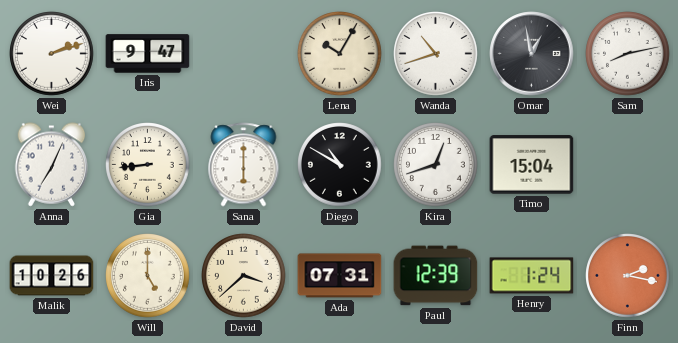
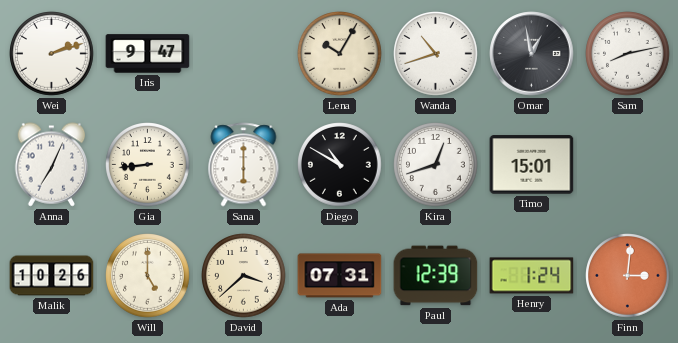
Timo: 15:04 -> 15:01 (532, 165)
Finn: 2:17 -> 3:01 (628, 276)
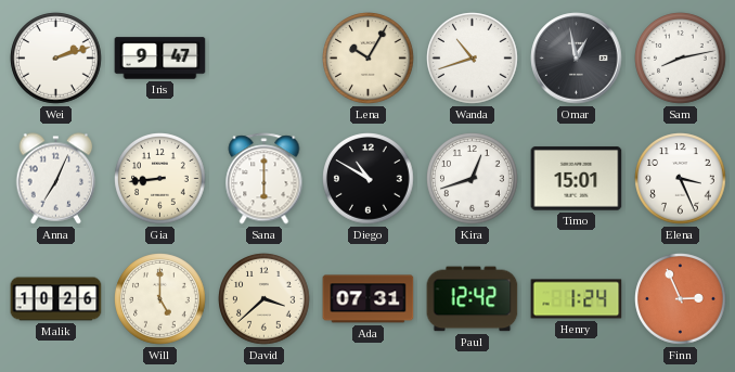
Elena: none -> 3:26 (681, 179)
Paul: 12:39 -> 12:42 (473, 299)
Finn: 3:01 -> 2:56 (681, 299)
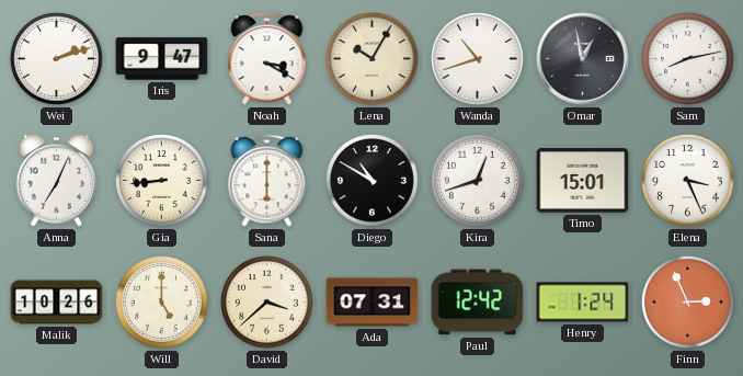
Noah: none -> 3:20 (267, 59)
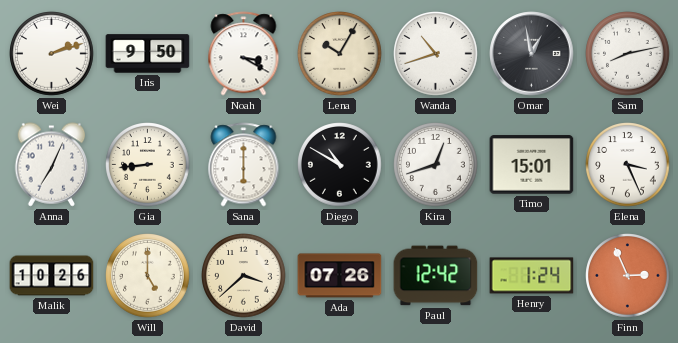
Iris: 9:47 -> 9:50 (148, 54)
Ada: 07:31 -> 07:26 (340, 276)
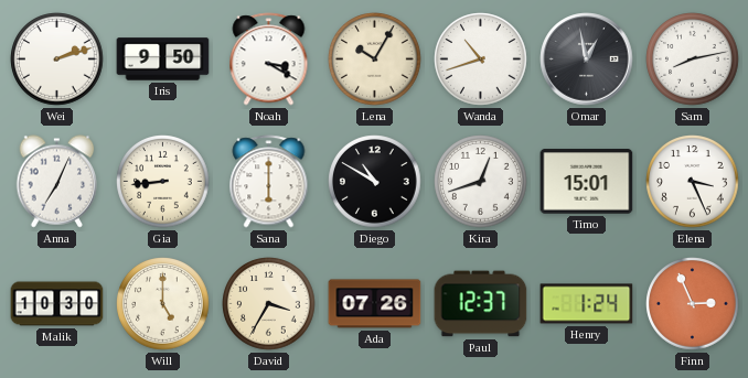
Malik: 10:26 -> 10:30 (57, 304)
David: 3:38 -> 3:35 (269, 304)
Paul: 12:42 -> 12:37 (481, 304)
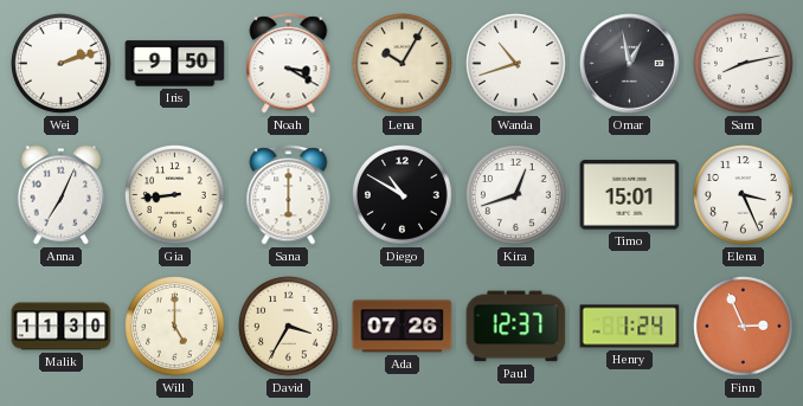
Malik: 10:30 -> 11:30 (62, 327)
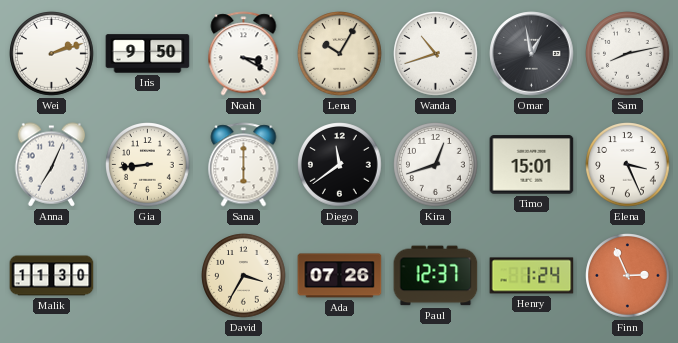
Diego: 10:50 -> 11:39 (340, 165)
Will: 5:00 -> none (175, 327)
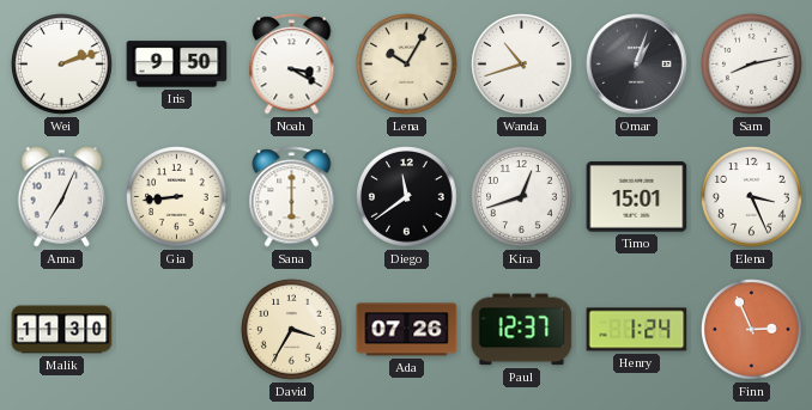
Omar: 12:58 -> 1:03 (637, 65)
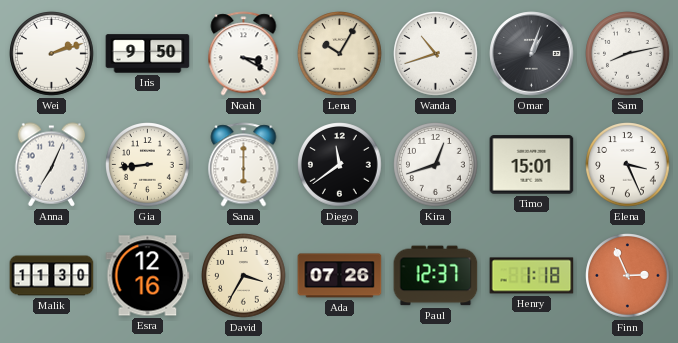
Esra: none -> 12:16 (148, 276)
Henry: 1:24 -> 1:18 (532, 276)
